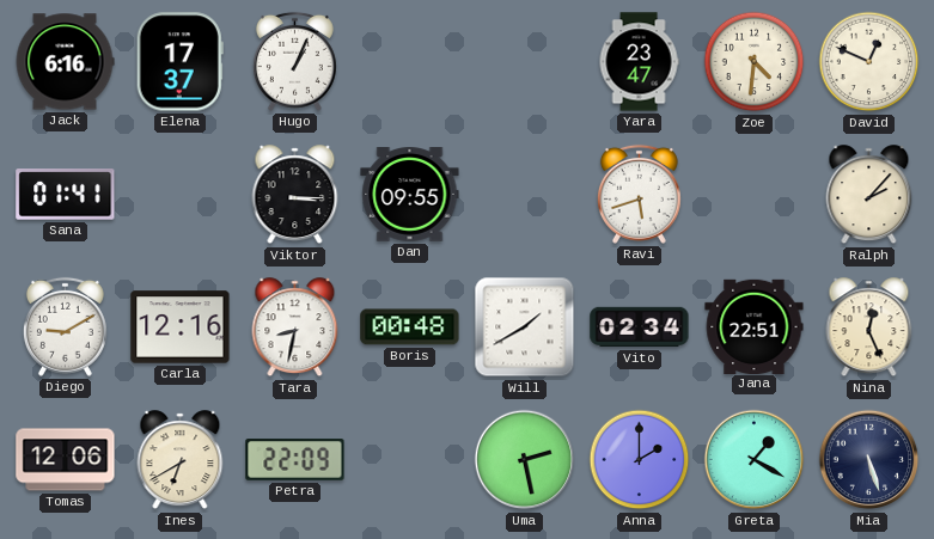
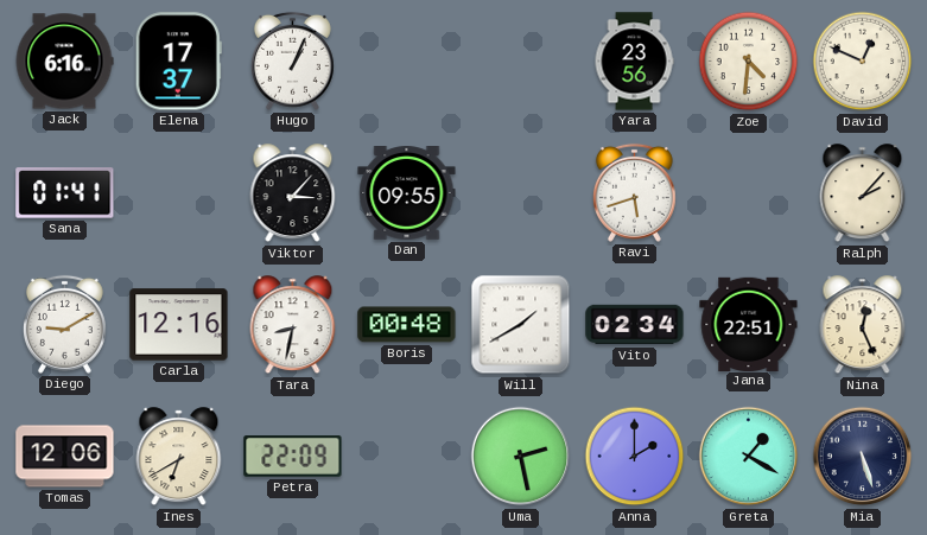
Yara: 23:47 -> 23:56 (634, 62)
Viktor: 3:15 -> 3:07 (293, 193)
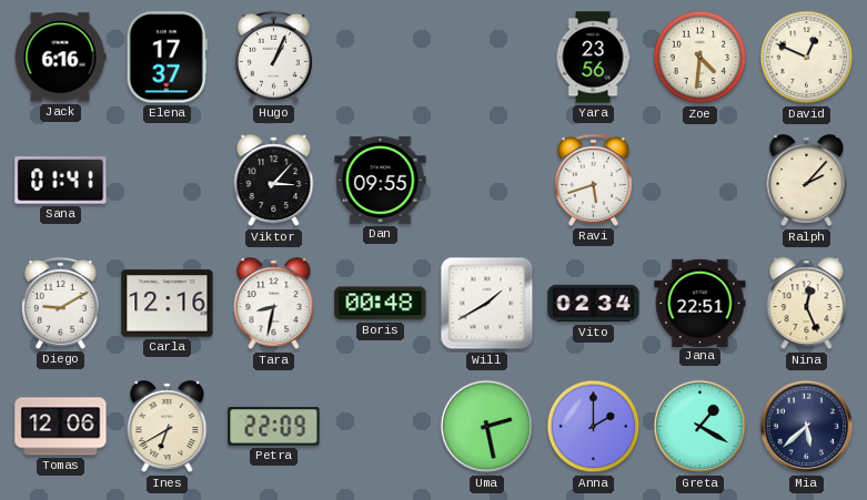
Mia: 5:27 -> 5:38 (807, 427)
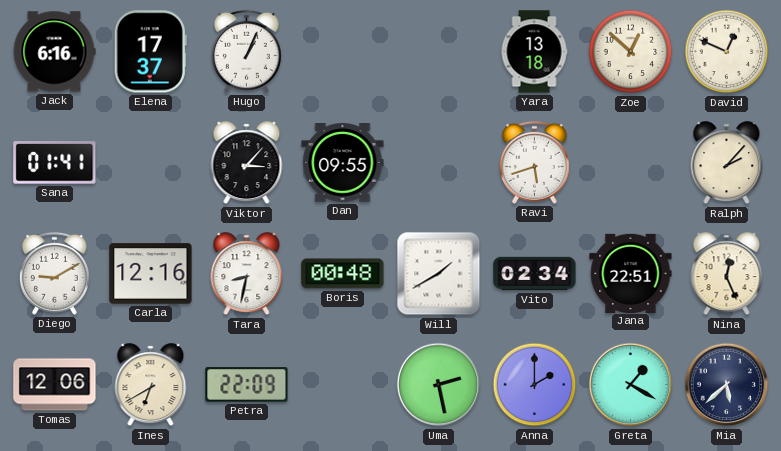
Yara: 23:56 -> 13:18 (534, 52)
Zoe: 4:31 -> 12:52 (631, 52)
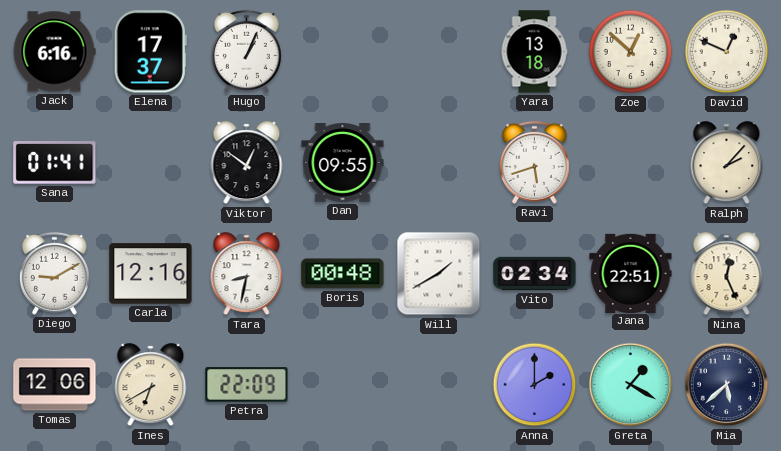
Viktor: 3:07 -> 12:51 (247, 163)
Uma: 2:28 -> none (439, 385)
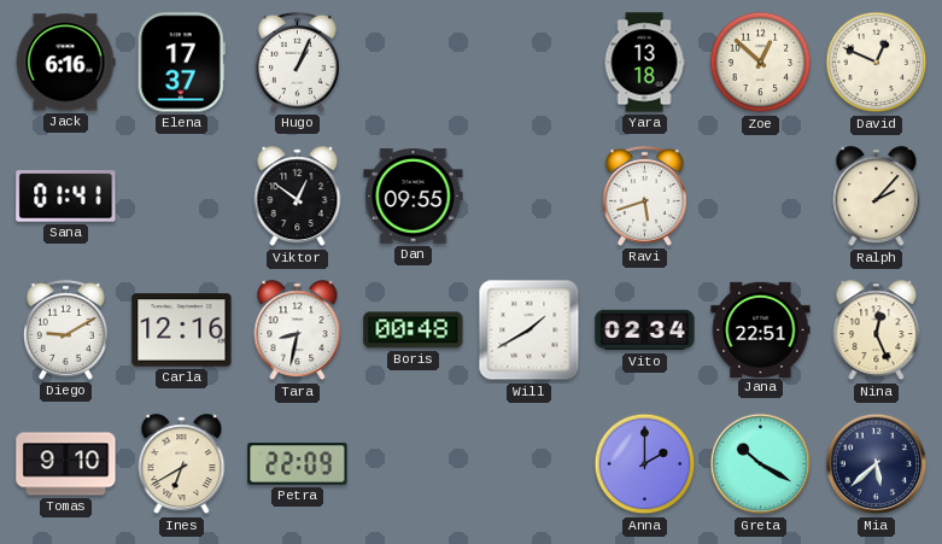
Tomas: 12:06 -> 9:10 (66, 464)
Greta: 1:20 -> 10:20 (761, 464)
